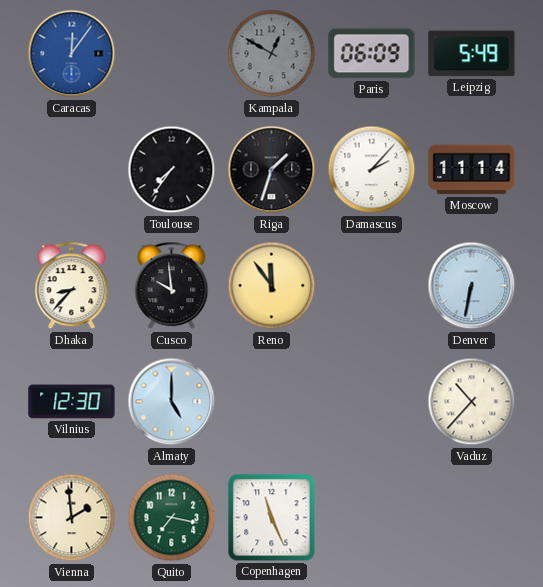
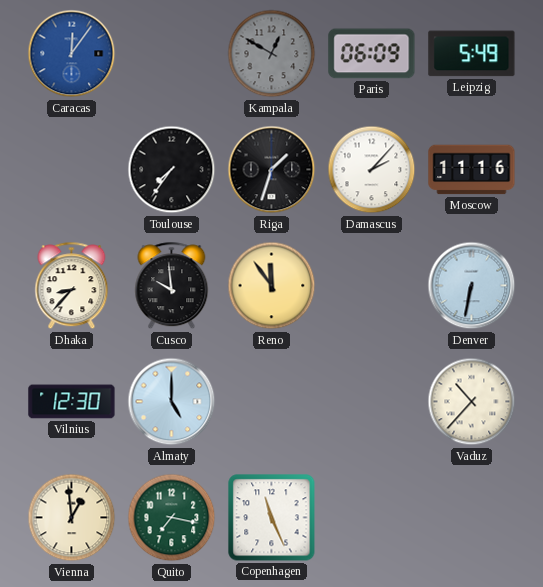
Moscow: 11:14 -> 11:16 (472, 170)
Vienna: 1:59 -> 12:59 (72, 518)
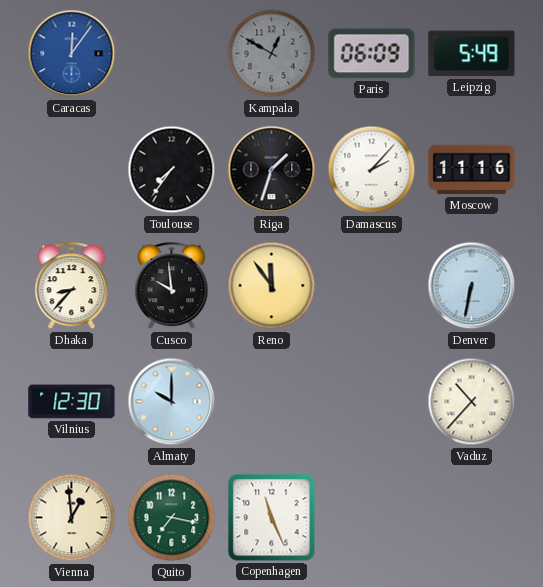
Almaty: 5:00 -> 10:00 (172, 402)
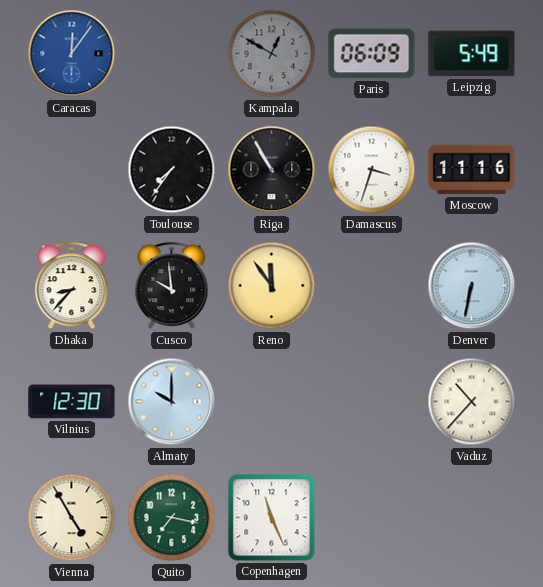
Riga: 1:33 -> 10:55 (272, 170)
Damascus: 2:07 -> 3:33 (372, 170)
Vienna: 12:59 -> 4:55 (72, 518)
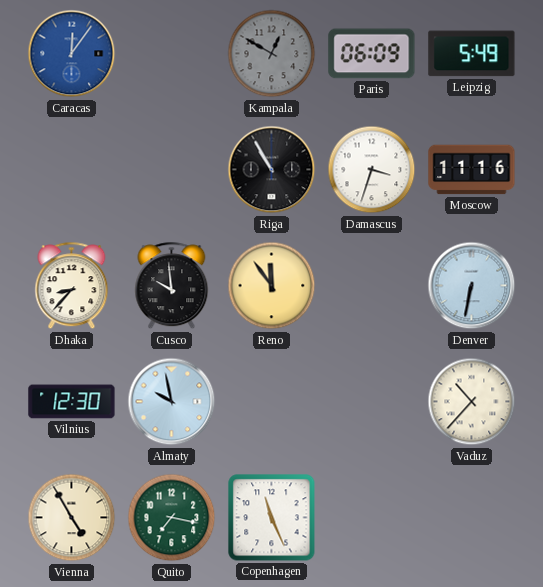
Toulouse: 7:36 -> none (172, 170)
Almaty: 10:00 -> 9:58 (172, 402)
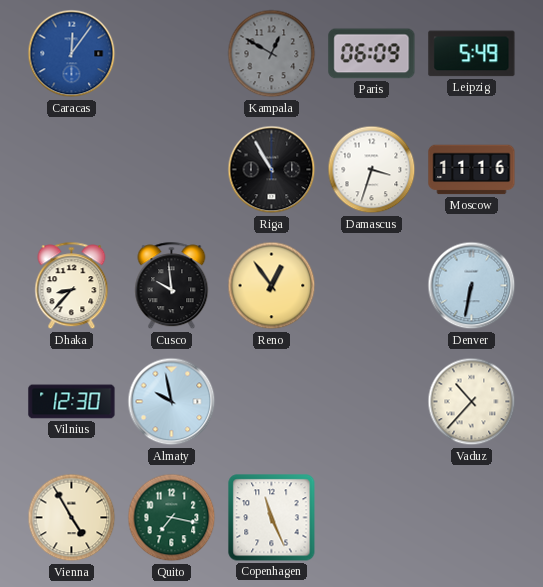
Reno: 11:54 -> 12:54 (272, 286)
